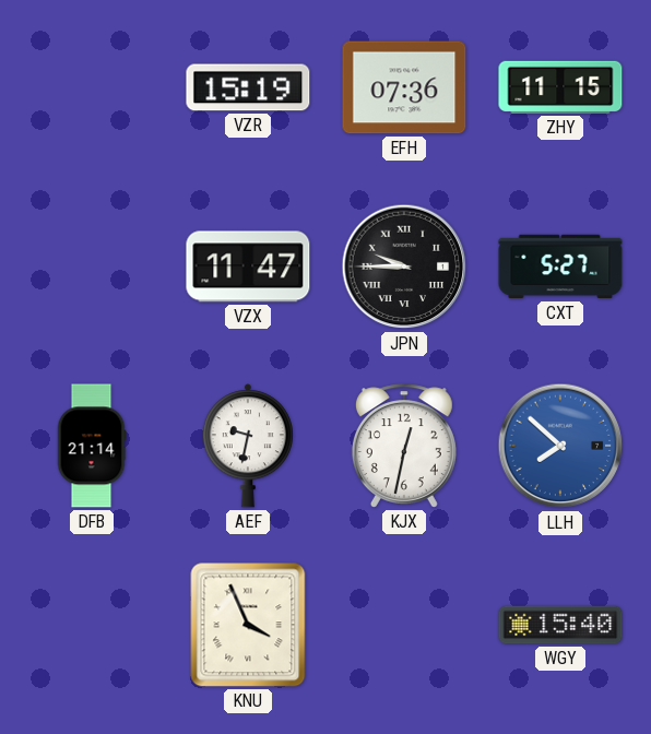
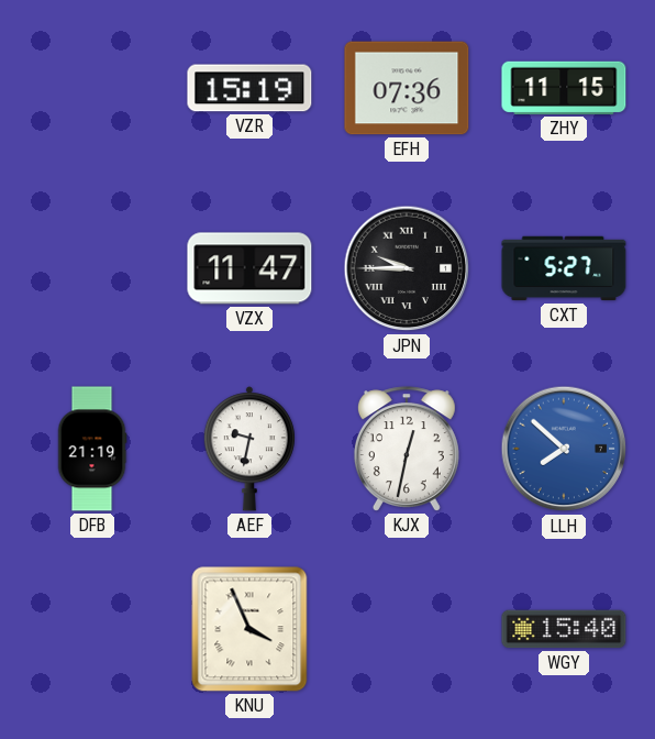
DFB: 21:14 -> 21:19 (92, 449)
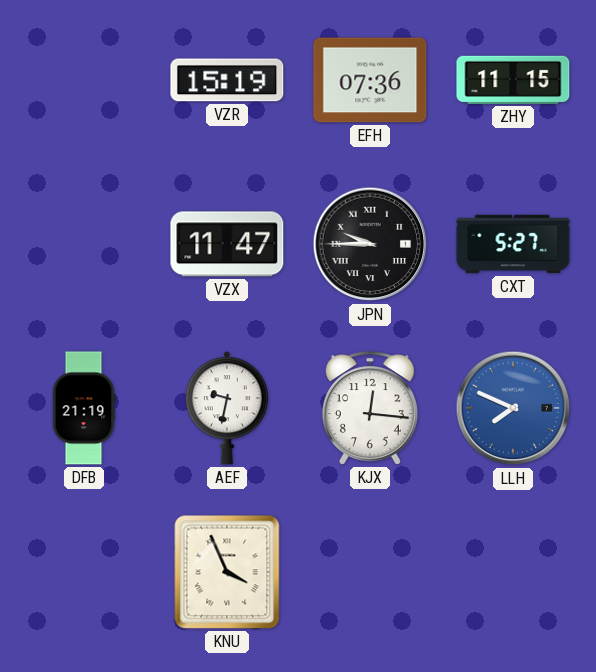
KJX: 12:32 -> 12:16 (370, 408)
LLH: 7:52 -> 7:49 (513, 408)
WGY: 15:40 -> none (564, 629)
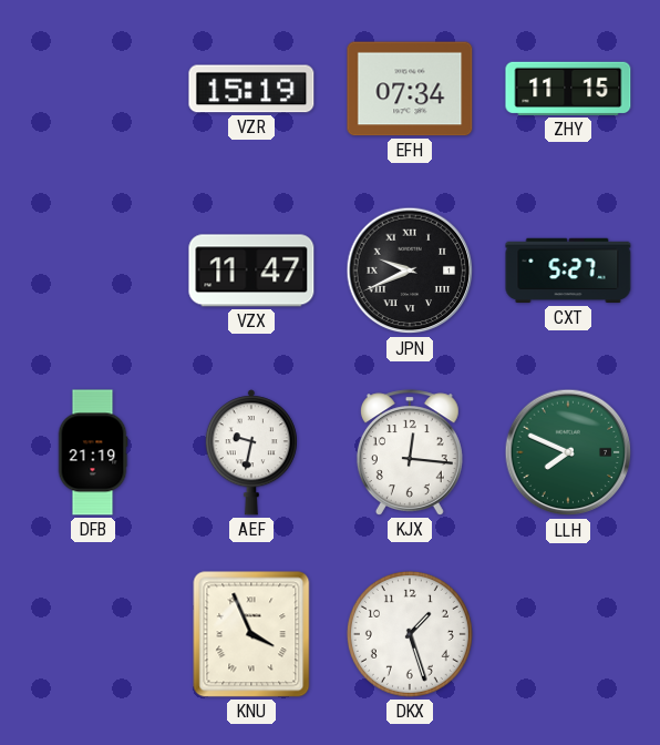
EFH: 07:36 -> 07:34 (410, 89)
JPN: 9:45 -> 9:41 (410, 271)
LLH dial: blue -> green (568, 452)
DKX: none -> 1:27 (410, 634)
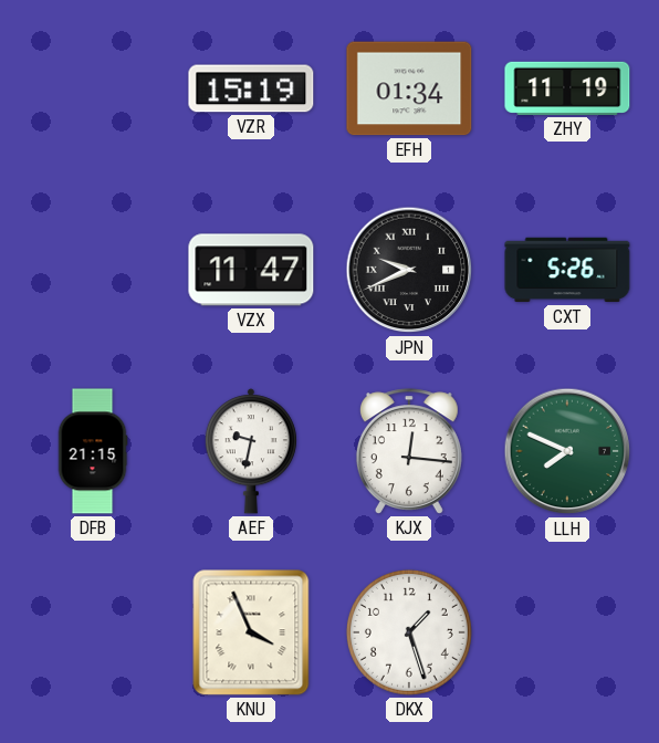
EFH: 07:34 -> 01:34 (409, 88)
ZHY: 11:15 -> 11:19 (567, 88)
CXT: 5:27 -> 5:26 (567, 270)
DFB: 21:19 -> 21:15 (93, 451)
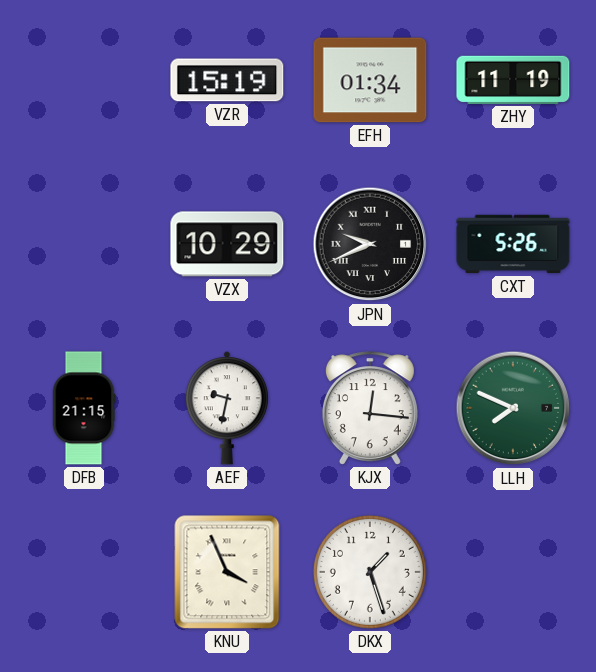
VZX: 11:47 -> 10:29 (227, 244)
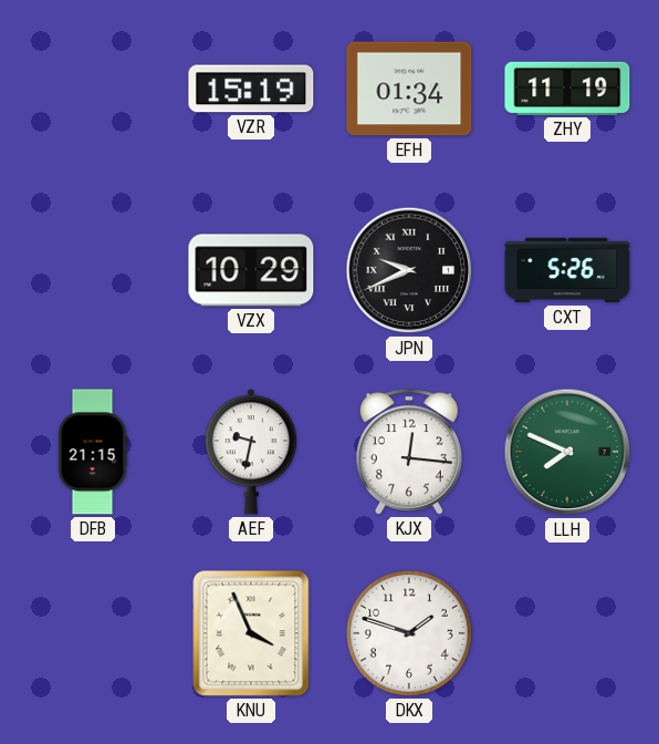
DKX: 1:27 -> 1:48 (409, 633)
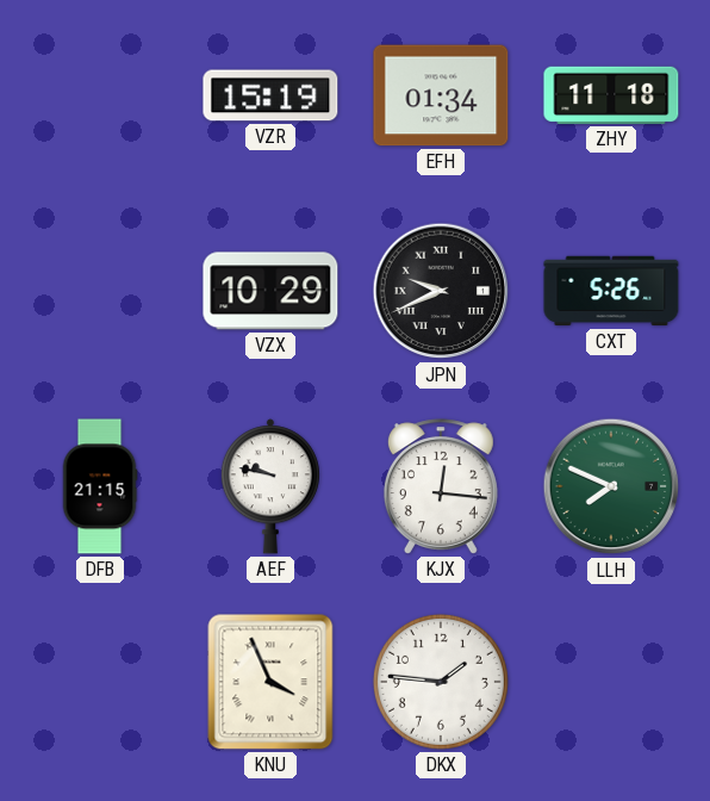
ZHY: 11:19 -> 11:18 (611, 95)
AEF: 9:32 -> 9:47 (270, 486)
DKX: 1:48 -> 1:46 (441, 682)
